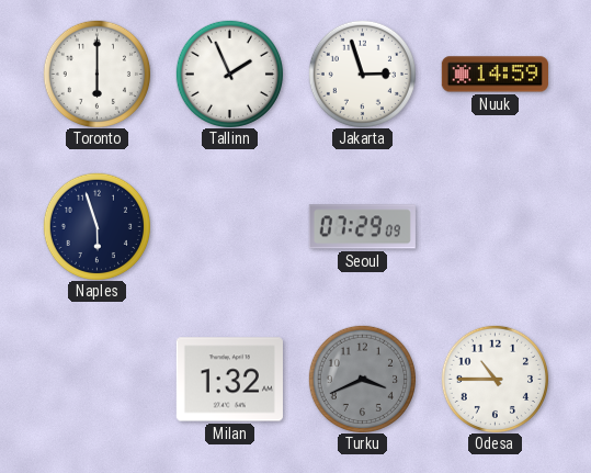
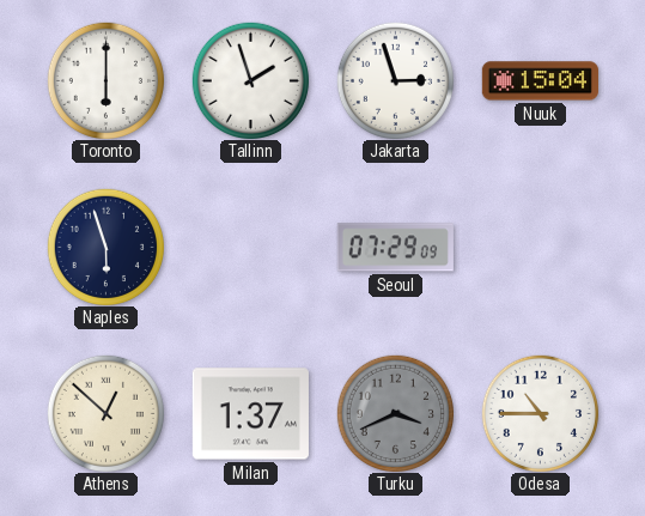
Tallinn: 1:56 -> 1:57 (250, 80)
Nuuk: 14:59 -> 15:04 (540, 81)
Athens: none -> 12:52 (105, 413)
Milan: 1:32 -> 1:37 (250, 414)
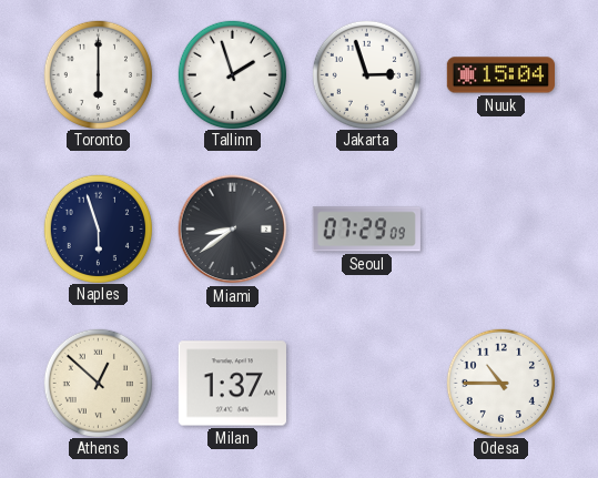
Miami: none -> 8:39 (233, 230)
Turku: 3:41 -> none (395, 413)
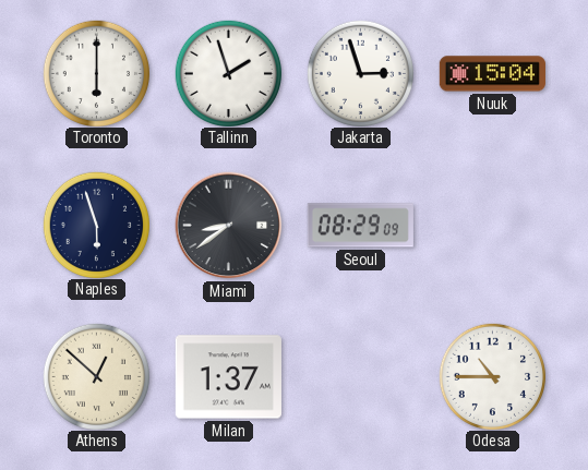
Seoul: 07:29 -> 08:29 (360, 226)
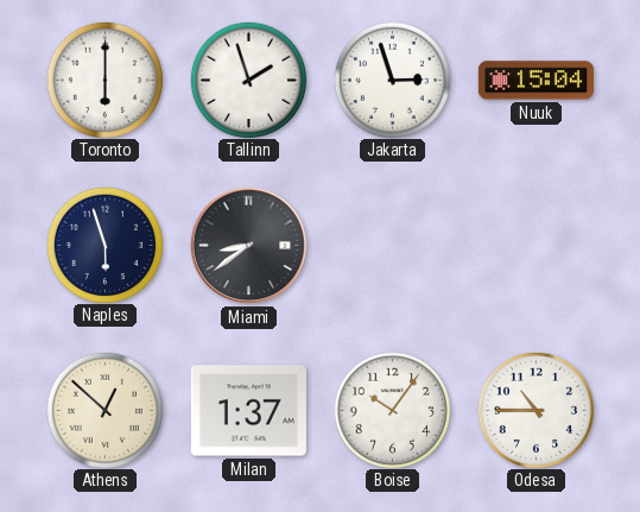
Seoul: 08:29 -> none (360, 226)
Boise: none -> 10:06 (392, 410)
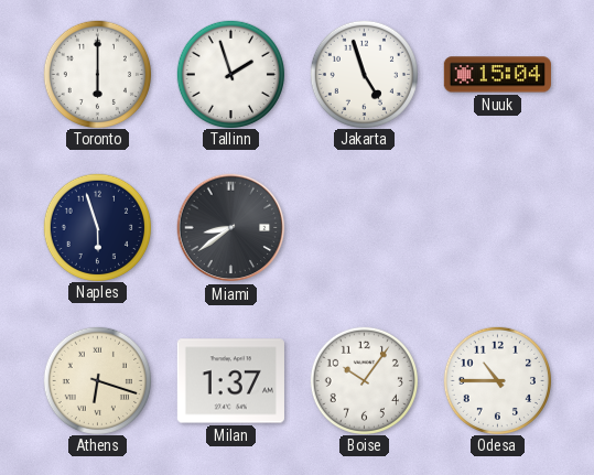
Jakarta: 2:57 -> 4:57 (364, 74)
Athens: 12:52 -> 6:18 (97, 380)
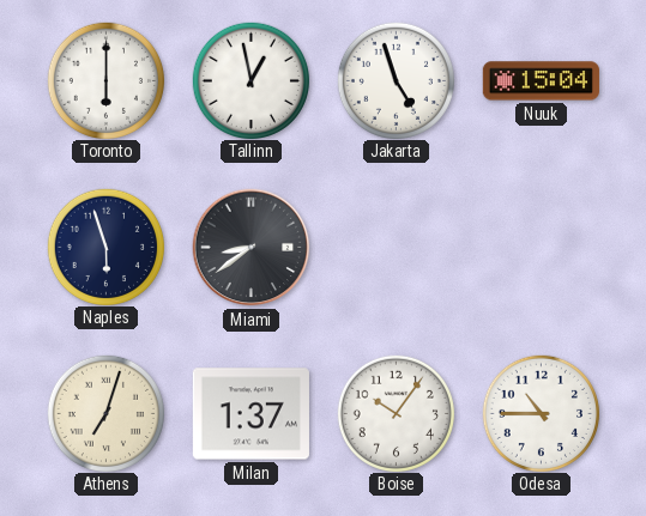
Tallinn: 1:57 -> 12:58 (250, 80)
Athens: 6:18 -> 7:03 (105, 413)
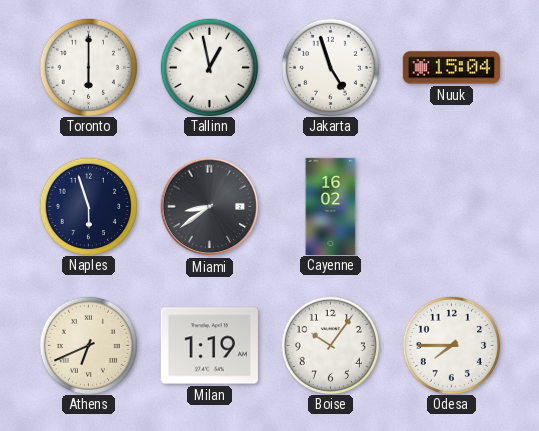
Cayenne: none -> 16:02 (331, 206)
Athens: 7:03 -> 6:41 (88, 345)
Milan: 1:37 -> 1:19 (209, 346)
Odesa: 10:45 -> 7:45 (451, 345)
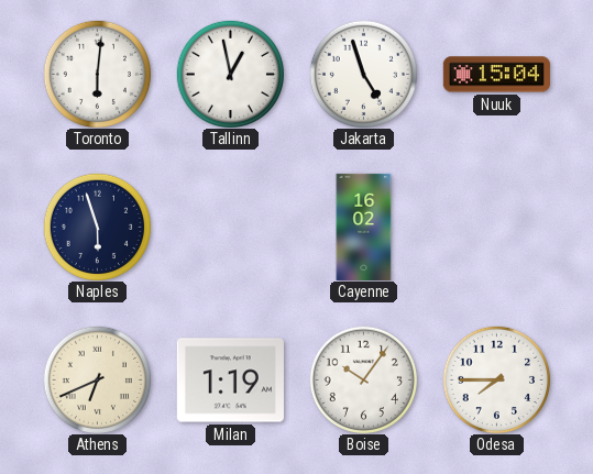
Toronto: 6:00 -> 6:01 (97, 74)
Miami: 8:39 -> none (210, 207)
